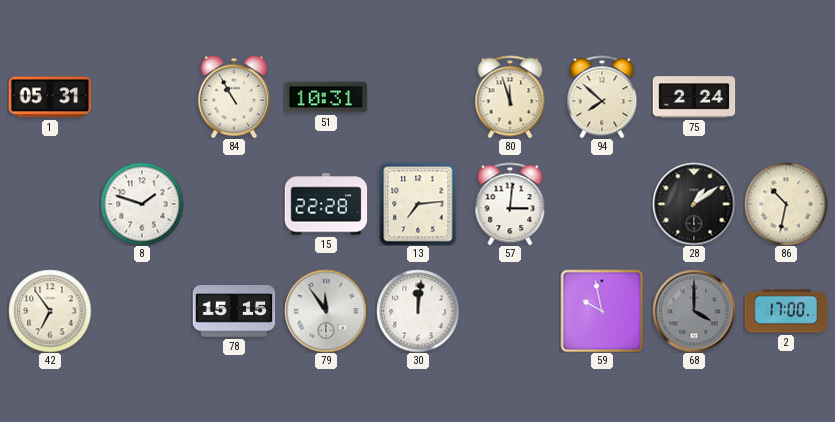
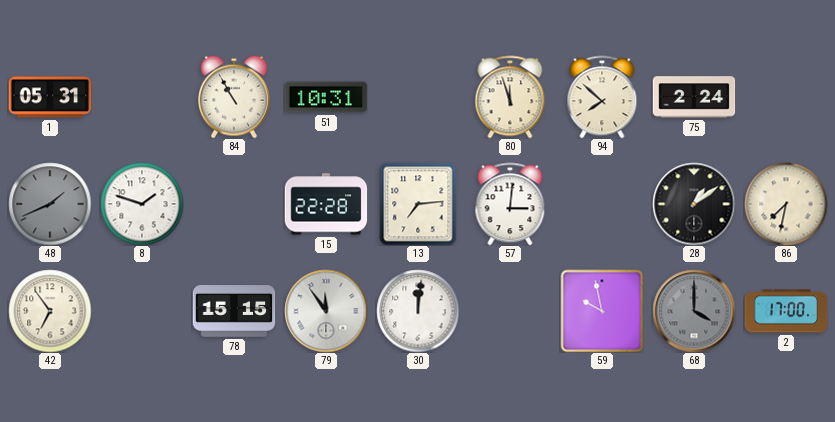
48: none -> 1:41 (50, 204)
86: 10:32 -> 7:32 (786, 204)
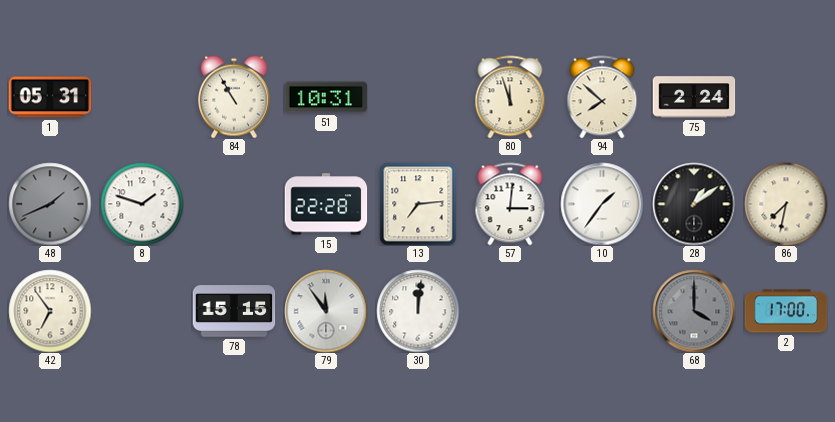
10: none -> 1:36 (602, 204)
59: 9:58 -> none (602, 311)
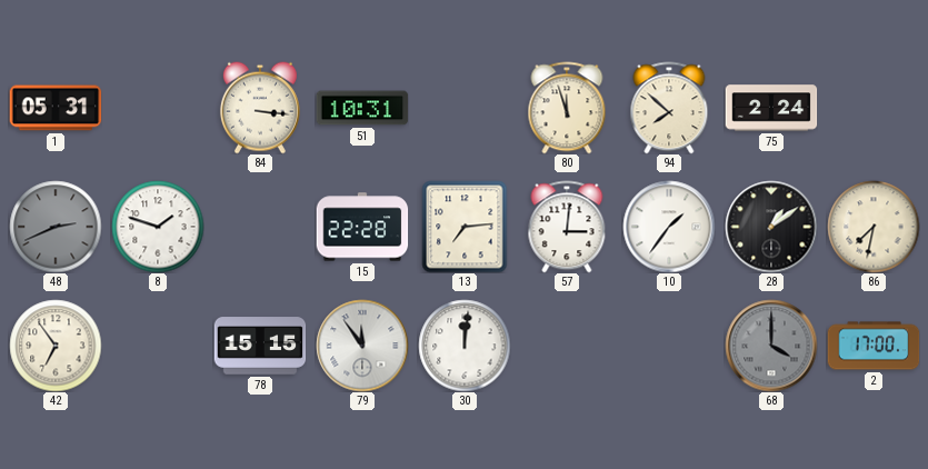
84: 10:55 -> 3:16 (260, 108)
48: 1:41 -> 2:41 (56, 227)
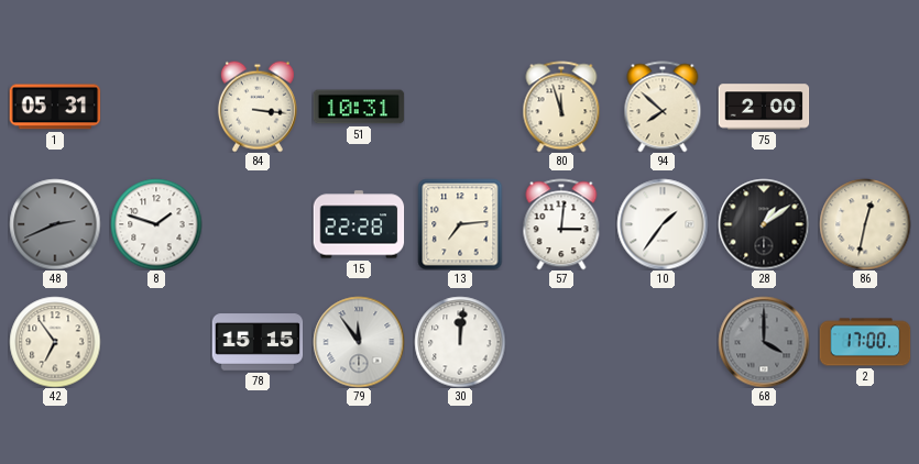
75: 2:24 -> 2:00 (764, 107)
86: 7:32 -> 12:32 (865, 224)
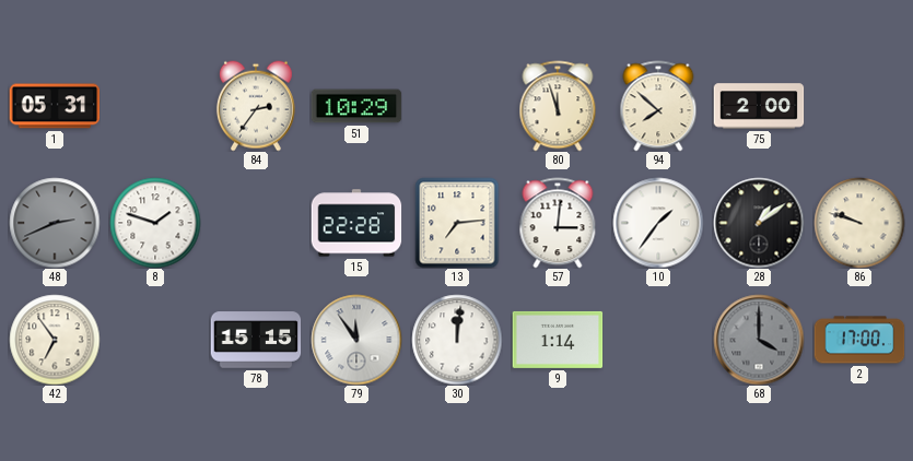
84: 3:16 -> 2:36 (256, 106)
51: 10:31 -> 10:29 (356, 106)
86: 12:32 -> 9:48 (859, 223)
9: none -> 1:14 (558, 340)
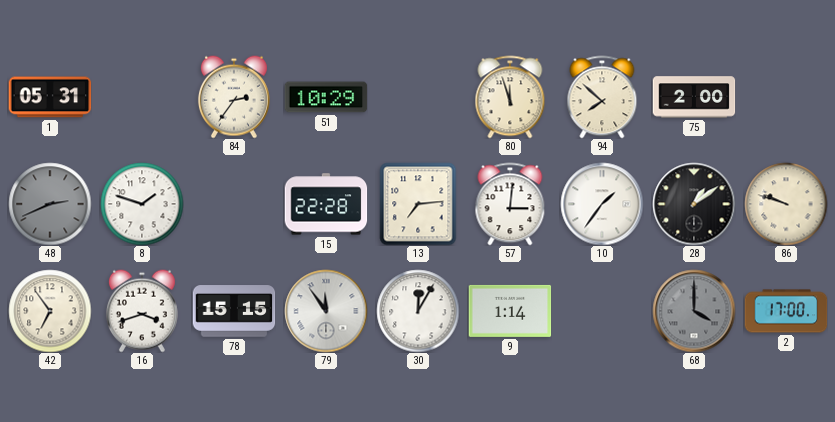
16: none -> 3:42 (142, 311)
30: 12:01 -> 12:05 (418, 311)
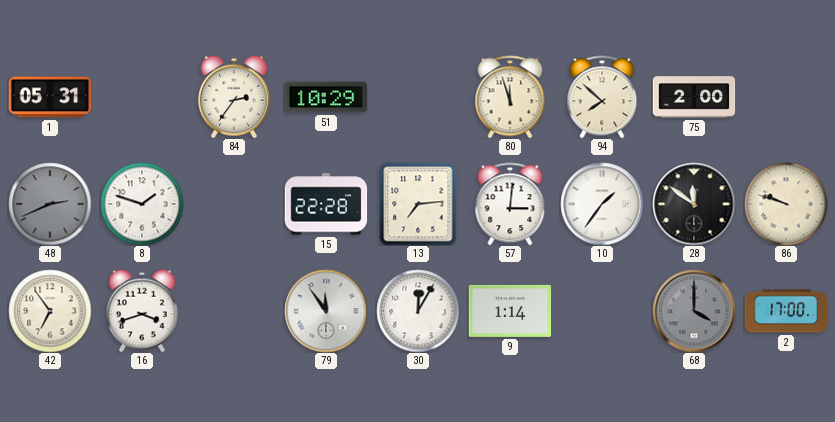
28: 1:09 -> 11:51 (694, 204)
78: 15:15 -> none (234, 311)
